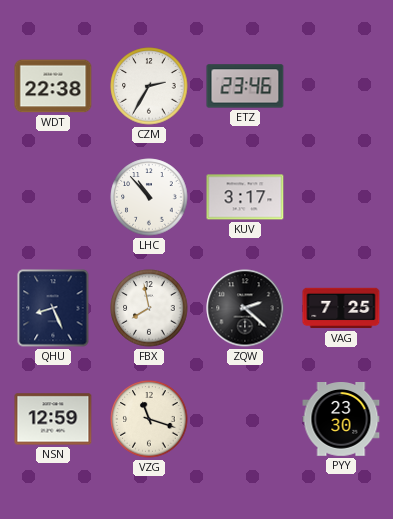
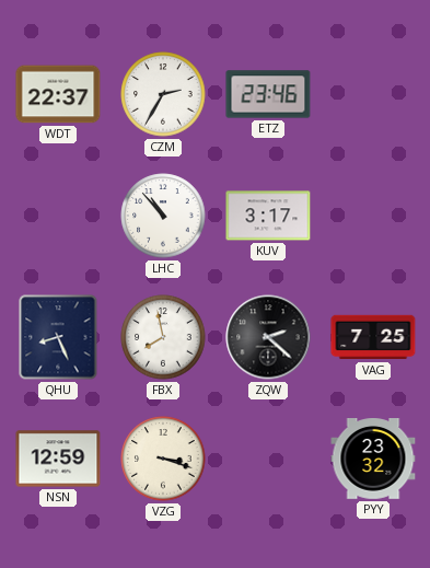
WDT: 22:38 -> 22:37 (58, 94)
VZG: 11:18 -> 3:18 (163, 459)
PYY: 23:30 -> 23:32 (373, 460)
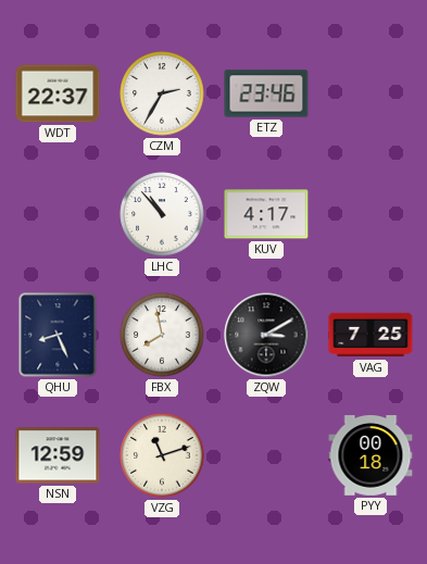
KUV: 3:17 -> 4:17 (266, 214)
ZQW: 2:22 -> 3:10 (266, 335)
VZG: 3:18 -> 11:12 (162, 455)
PYY: 23:32 -> 00:18 (371, 456)
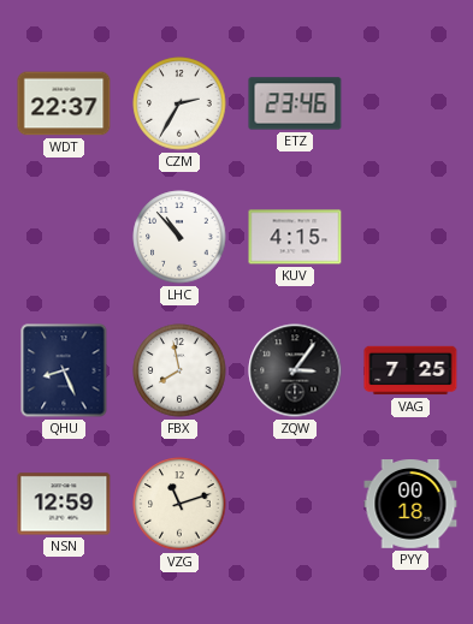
KUV: 4:17 -> 4:15 (295, 237)
ZQW: 3:10 -> 3:06 (295, 370)
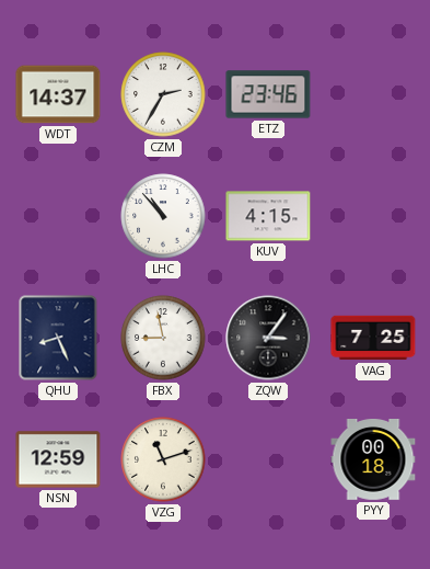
WDT: 22:37 -> 14:37 (58, 94)
FBX: 7:58 -> 8:58 (163, 338)
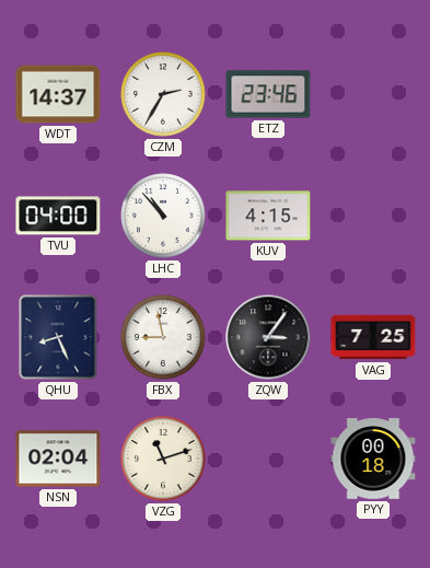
TVU: none -> 04:00 (58, 216)
NSN: 12:59 -> 02:04 (58, 459)
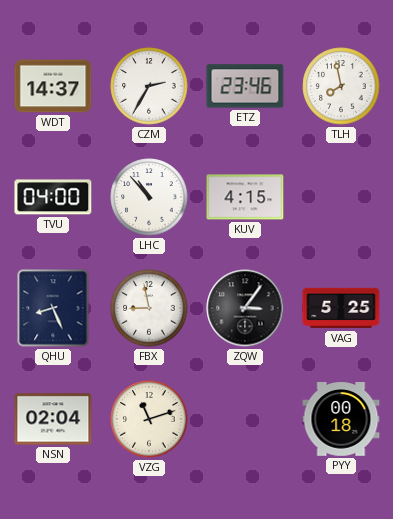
TLH: none -> 7:58 (341, 86)
VAG: 7:25 -> 5:25 (341, 308)
